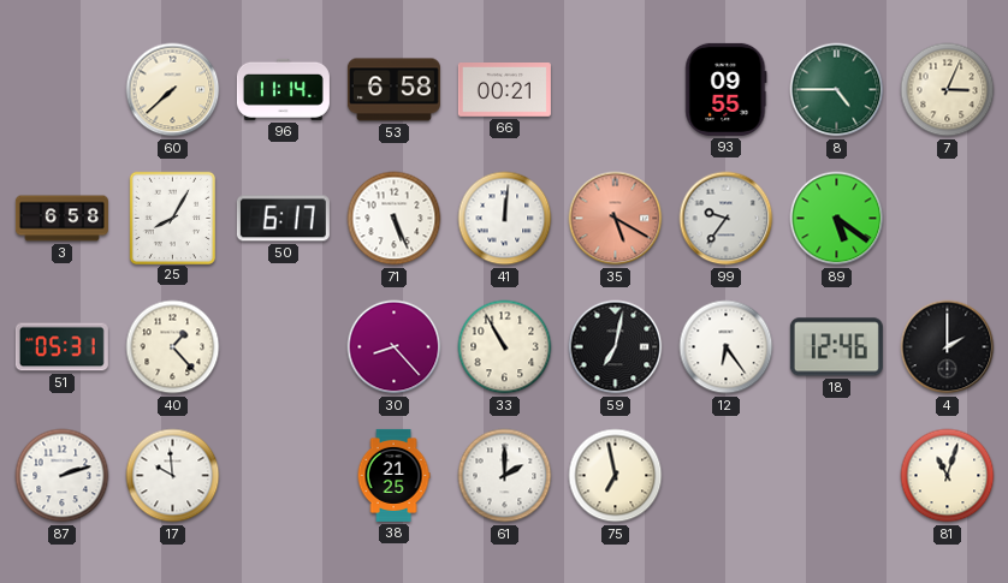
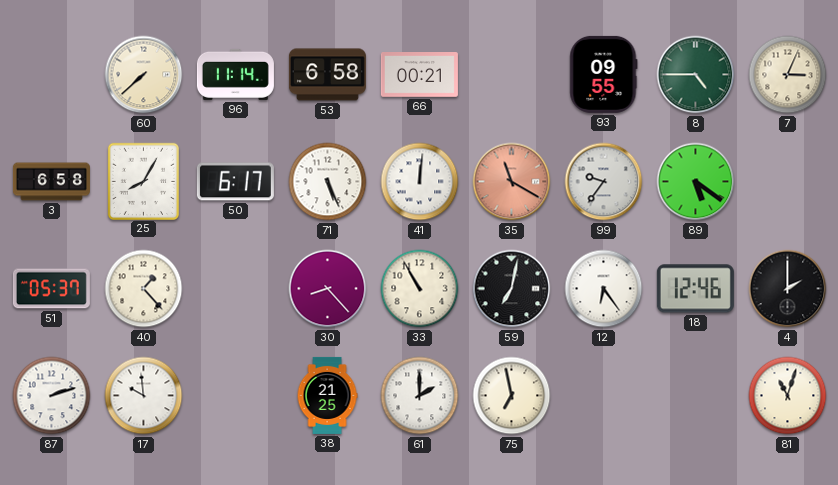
35: 5:20 -> 11:20 (512, 182)
51: 05:31 -> 05:37 (51, 289)
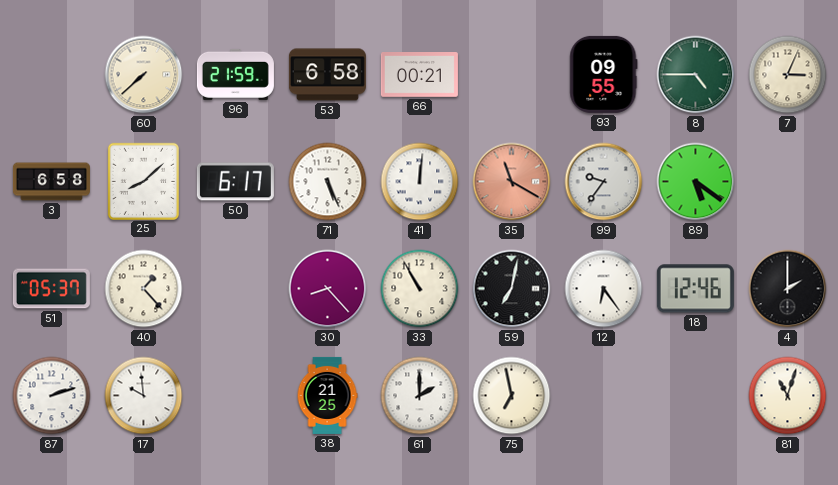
96: 11:14 -> 21:59 (235, 74)
25: 8:05 -> 8:08 (143, 181)
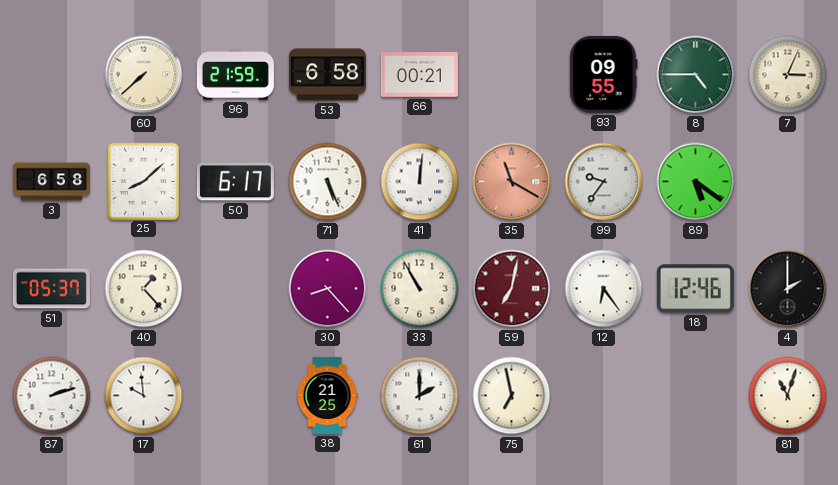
59 dial: black -> burgundy (512, 289)
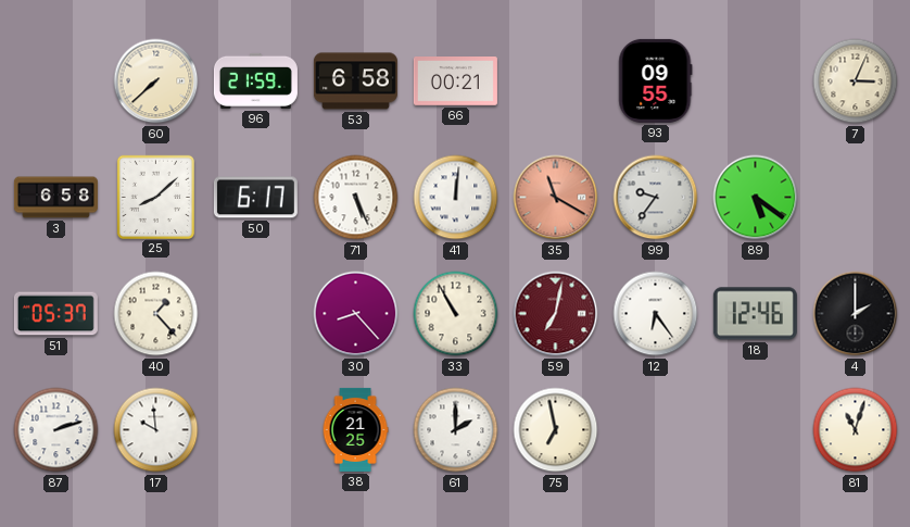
8: 4:45 -> none (696, 75)
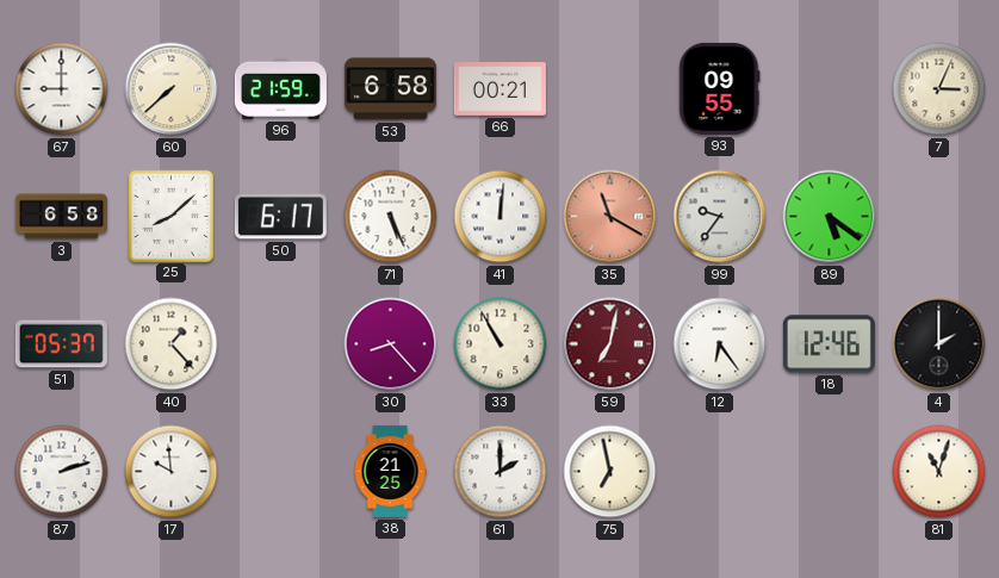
67: none -> 9:00 (62, 89)
